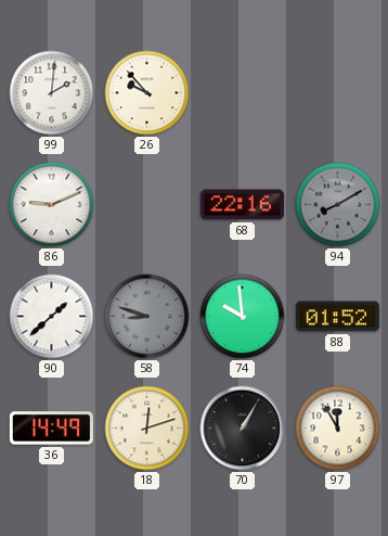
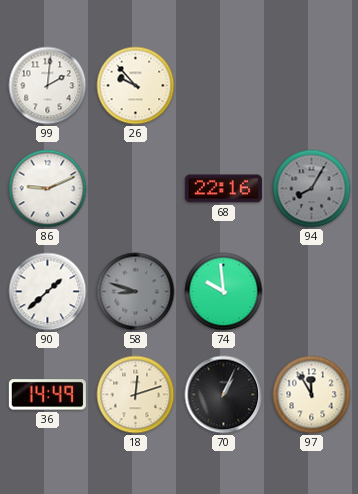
94: 8:10 -> 8:05 (312, 189)
88: 01:52 -> none (337, 317)
70: 1:05 -> 1:04 (224, 395)
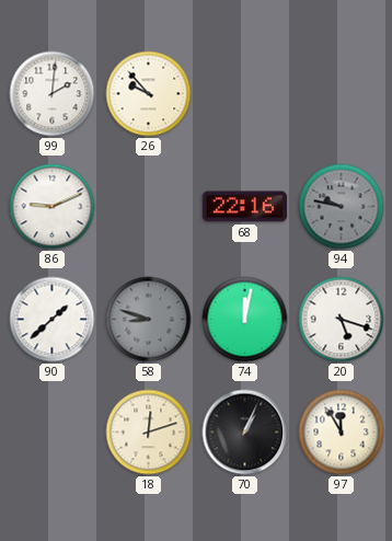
94: 8:05 -> 9:47 (342, 207)
74: 9:59 -> 12:02 (245, 320)
20: none -> 5:18 (342, 320)
36: 14:49 -> none (47, 395)
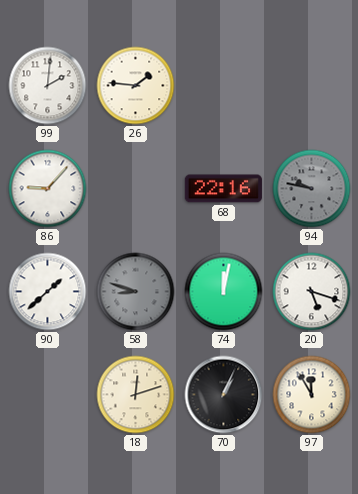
26: 9:53 -> 1:46 (136, 86)
86: 9:11 -> 9:07 (48, 189)
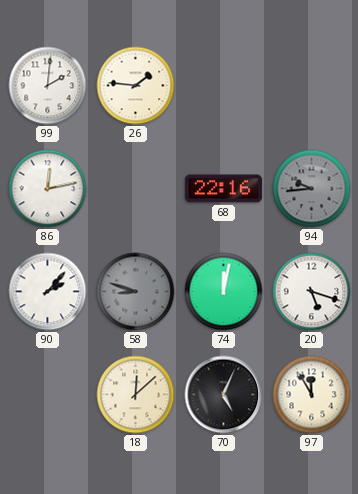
86: 9:07 -> 12:13 (48, 189)
94: 9:47 -> 9:44 (312, 189)
90: 1:38 -> 2:07 (48, 292)
18: 12:12 -> 12:08 (136, 395)
70: 1:04 -> 5:04 (224, 395)
